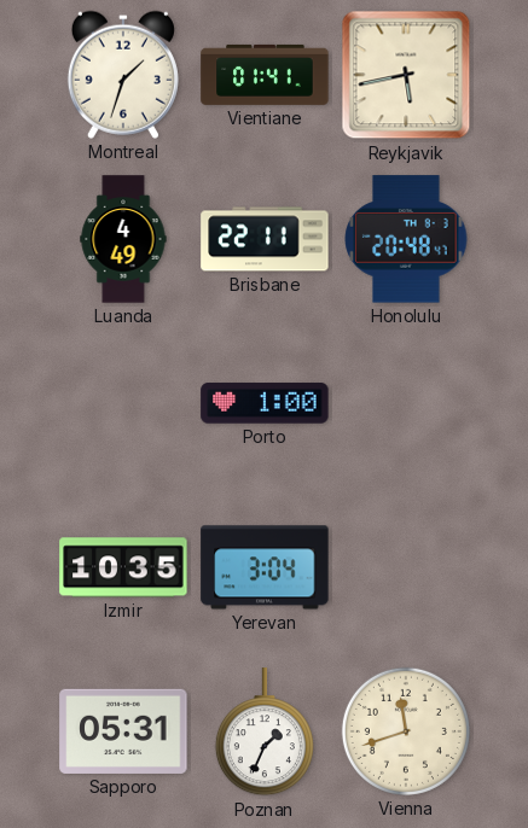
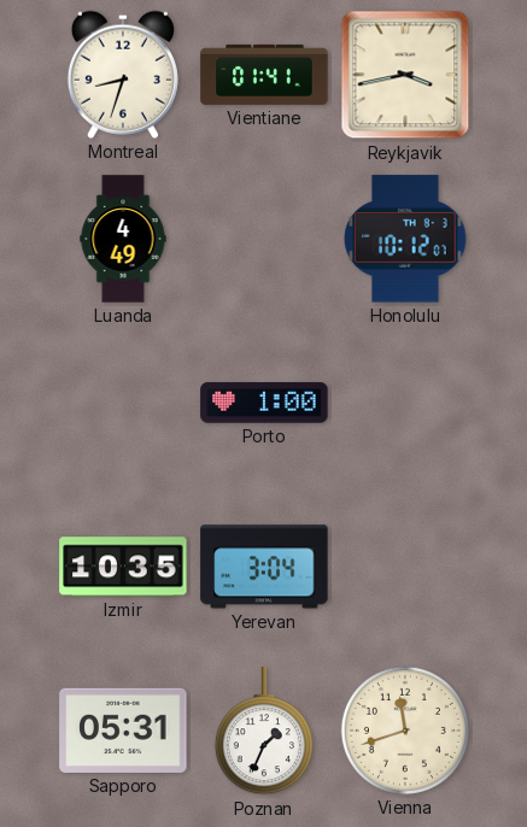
Montreal: 1:33 -> 8:33 (123, 75)
Reykjavik: 5:43 -> 3:43 (405, 75)
Brisbane: 22:11 -> none (265, 239)
Honolulu: 20:48 -> 10:12 (405, 239)
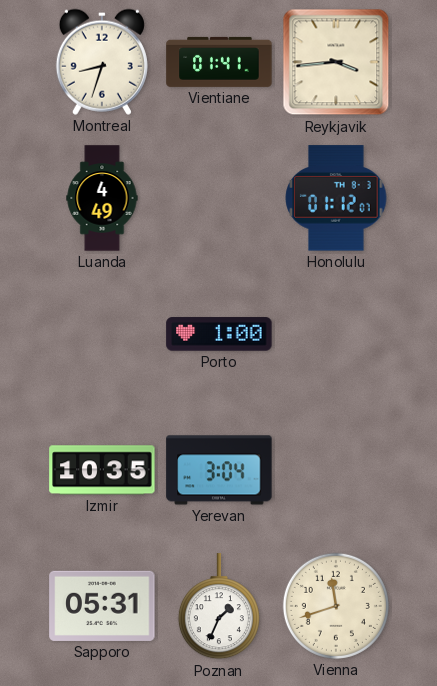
Reykjavik: 3:43 -> 3:44 (336, 62)
Honolulu: 10:12 -> 01:12 (336, 198)
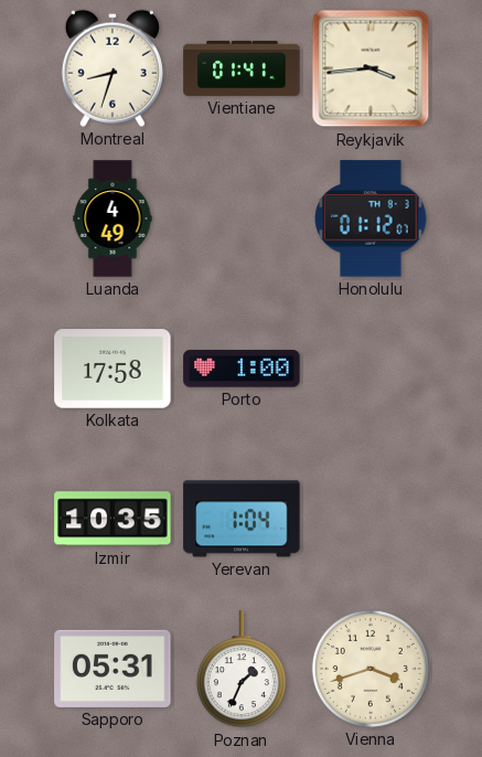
Kolkata: none -> 17:58 (113, 369)
Yerevan: 3:04 -> 1:04 (242, 519)
Vienna: 11:42 -> 3:42 (371, 669)
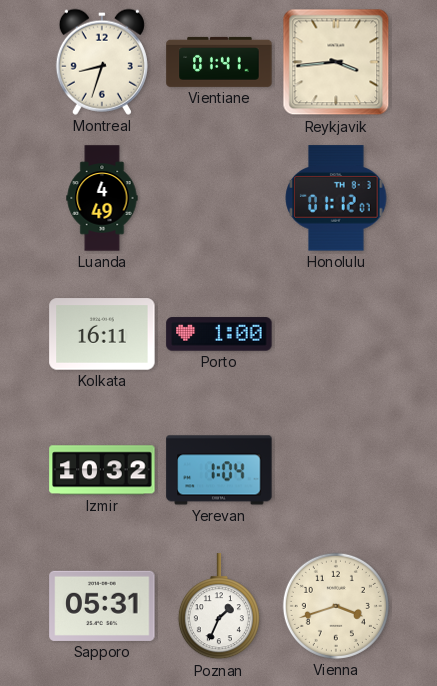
Kolkata: 17:58 -> 16:11 (102, 334)
Izmir: 10:35 -> 10:32 (102, 470)
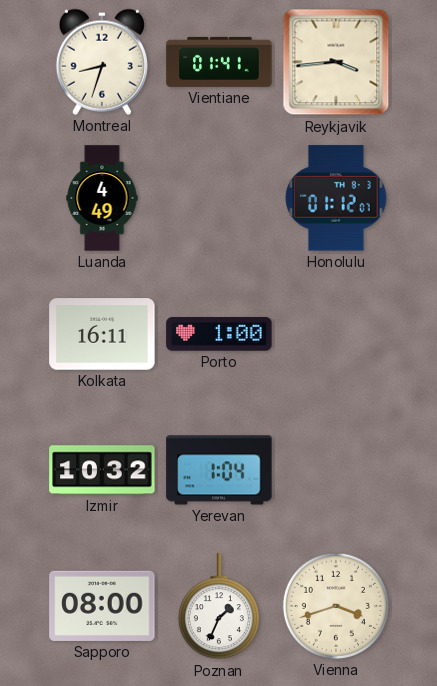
Sapporo: 05:31 -> 08:00 (102, 606)
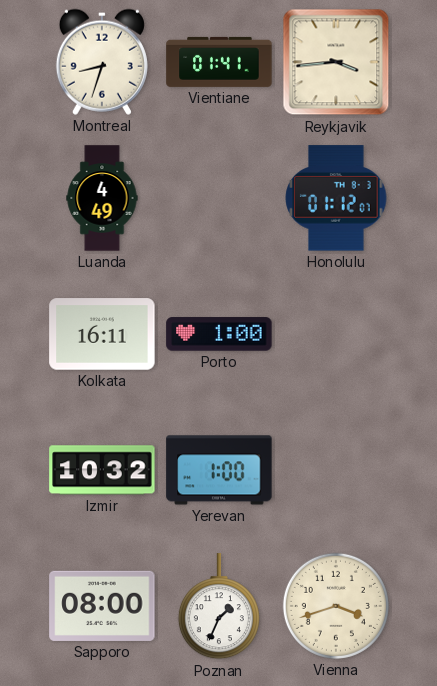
Yerevan: 1:04 -> 1:00 (219, 470)
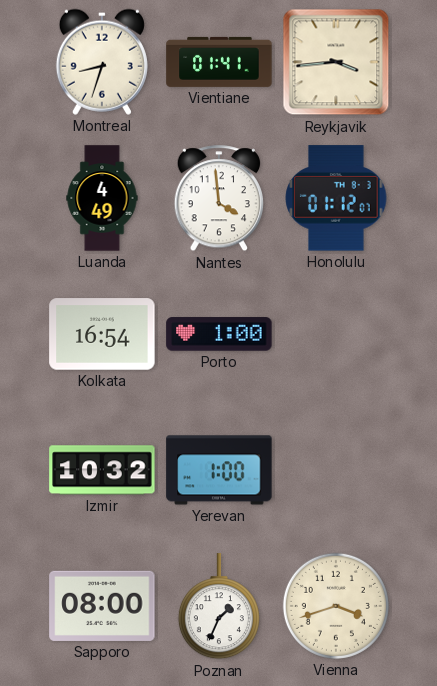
Nantes: none -> 3:59 (218, 199)
Kolkata: 16:11 -> 16:54 (102, 334)
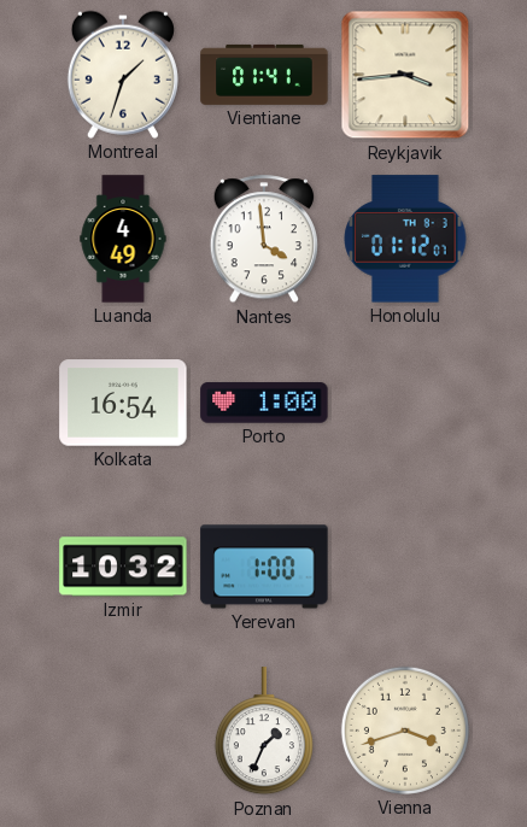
Montreal: 8:33 -> 1:33 (123, 75)
Sapporo: 08:00 -> none (102, 606)
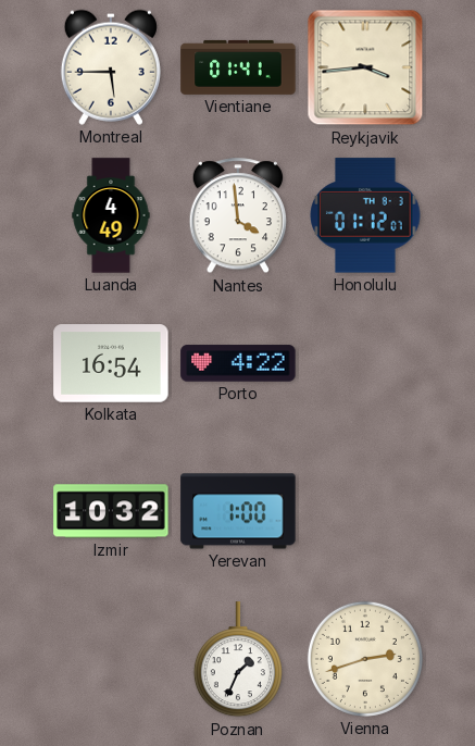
Montreal: 1:33 -> 5:45 (111, 67)
Porto: 1:00 -> 4:22 (238, 363)
Vienna: 3:42 -> 2:42 (365, 659)
